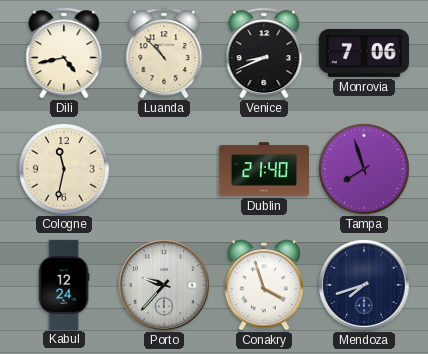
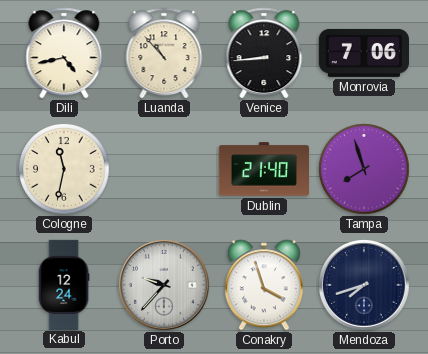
Venice: 8:41 -> 8:44 (264, 53)
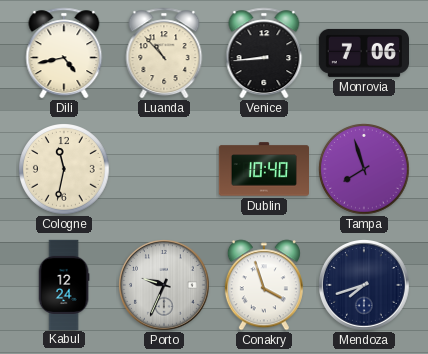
Dublin: 21:40 -> 10:40 (263, 169)
Porto: 9:37 -> 9:34 (165, 286)
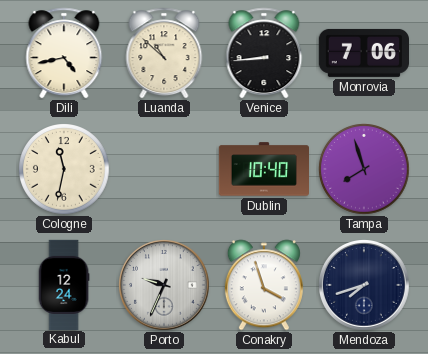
Luanda: 10:53 -> 10:52 (164, 53)
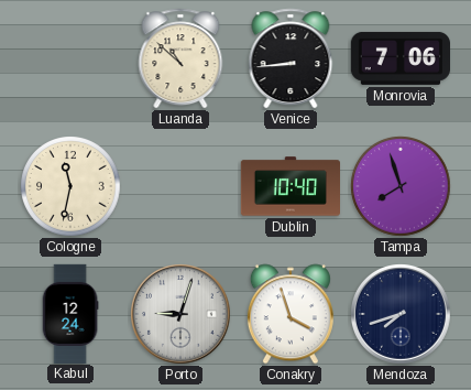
Dili: 4:43 -> none (64, 53)
Porto: 9:34 -> 9:03 (182, 315)
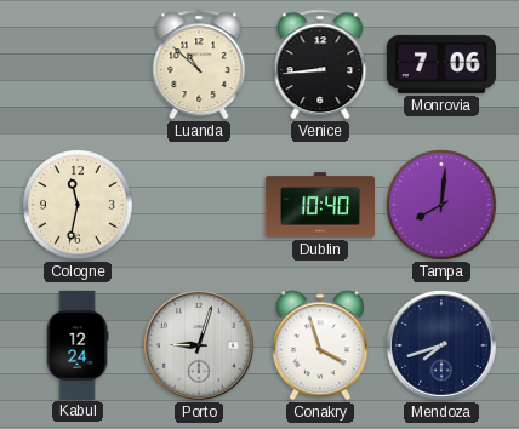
Tampa: 7:57 -> 8:01 (443, 206)
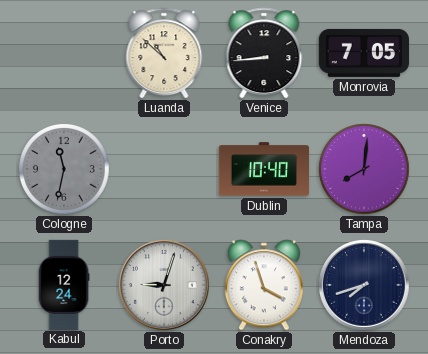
Monrovia: 7:06 -> 7:05 (363, 53)
Cologne dial: cream -> grey (65, 170)
